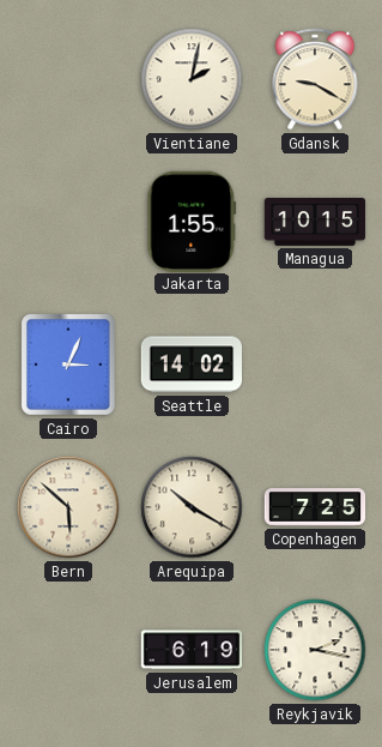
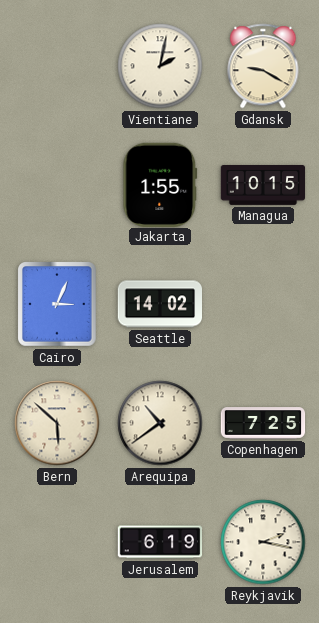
Arequipa: 10:20 -> 10:39 (160, 423)
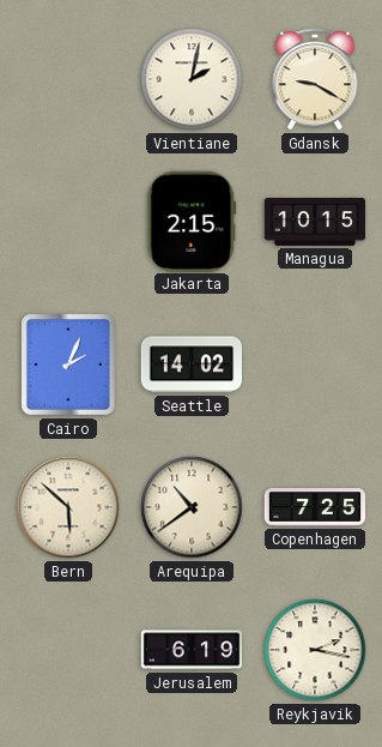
Jakarta: 1:55 -> 2:15 (192, 221)
Cairo: 3:04 -> 2:04 (68, 365)
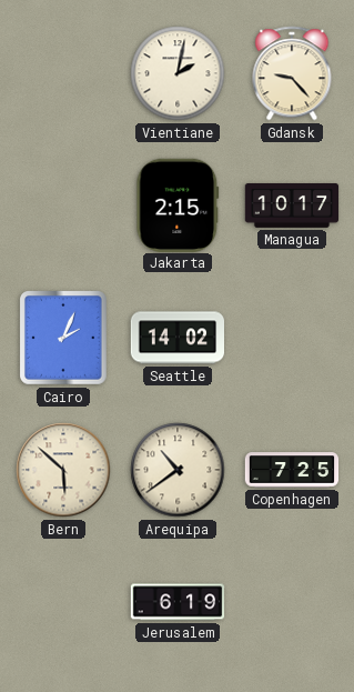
Gdansk: 9:20 -> 9:23 (292, 73)
Managua: 10:15 -> 10:17 (292, 207)
Reykjavik: 2:17 -> none (315, 650)
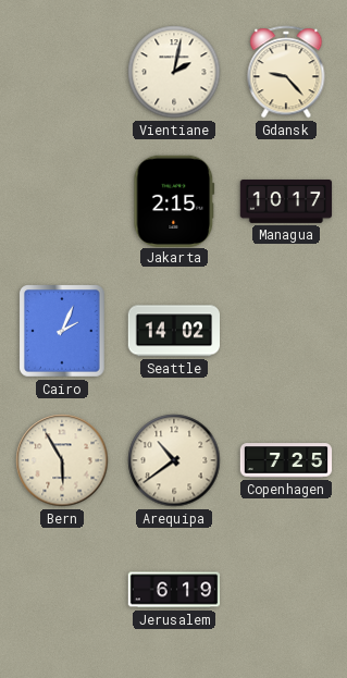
Bern: 5:52 -> 5:55 (62, 460)
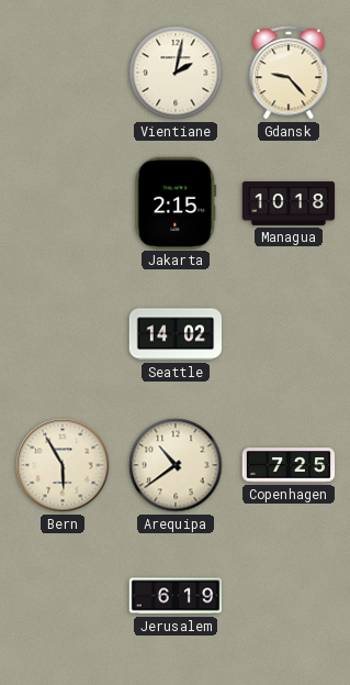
Managua: 10:17 -> 10:18 (289, 205)
Cairo: 2:04 -> none (62, 331)
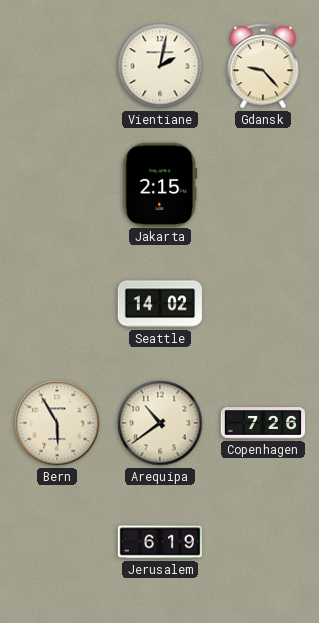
Managua: 10:18 -> none (289, 205)
Copenhagen: 7:25 -> 7:26 (263, 423)
